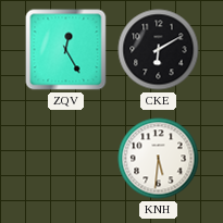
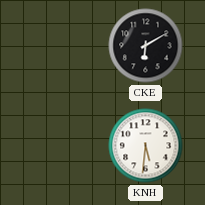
ZQV: 12:25 -> none (66, 50)
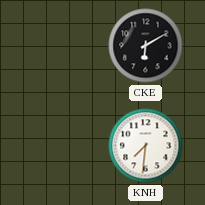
KNH: 5:31 -> 7:31 (146, 146)
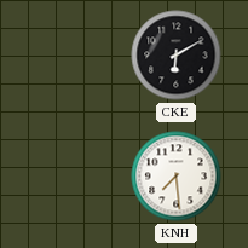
KNH: 7:31 -> 7:29 (177, 177)
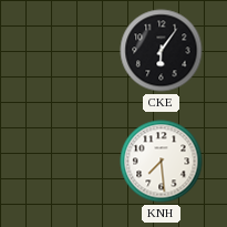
CKE: 6:10 -> 6:06 (162, 51)
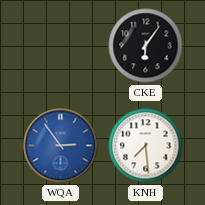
WQA: none -> 2:54 (61, 146)
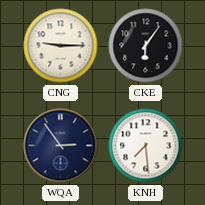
CNG: none -> 9:15 (61, 46)
WQA dial: blue -> navy (61, 146)
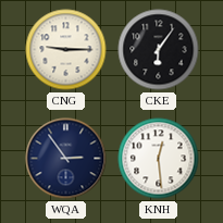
KNH: 7:29 -> 12:29 (159, 159)
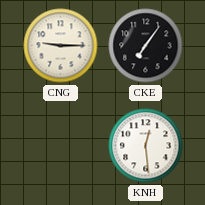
CKE: 6:06 -> 7:06 (146, 46)
WQA: 2:54 -> none (66, 159)
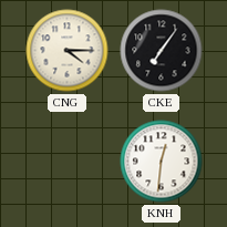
CNG: 9:15 -> 4:15 (68, 51)
KNH: 12:29 -> 12:31 (162, 162)
